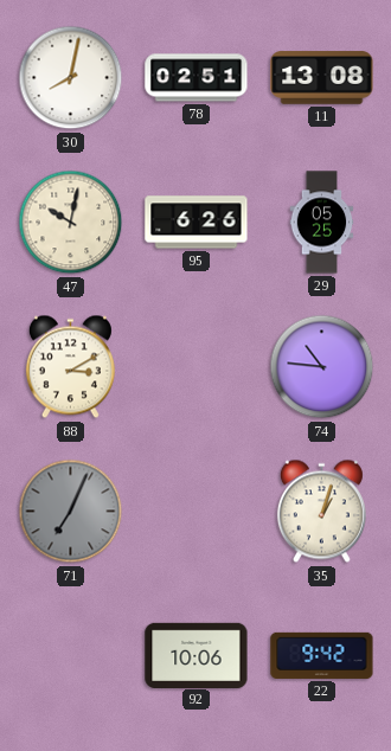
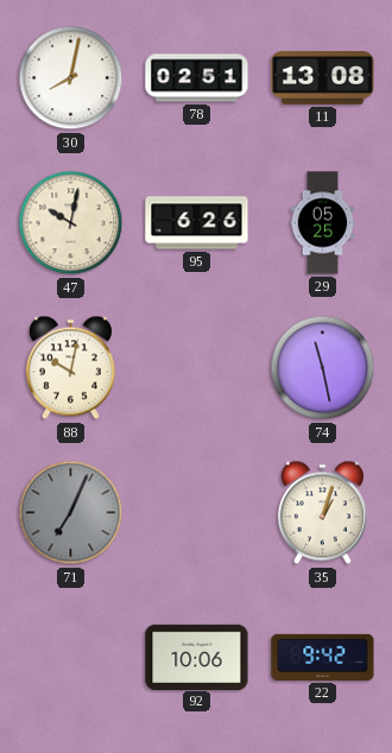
88: 3:10 -> 10:02 (70, 368)
74: 10:46 -> 11:28 (323, 368)
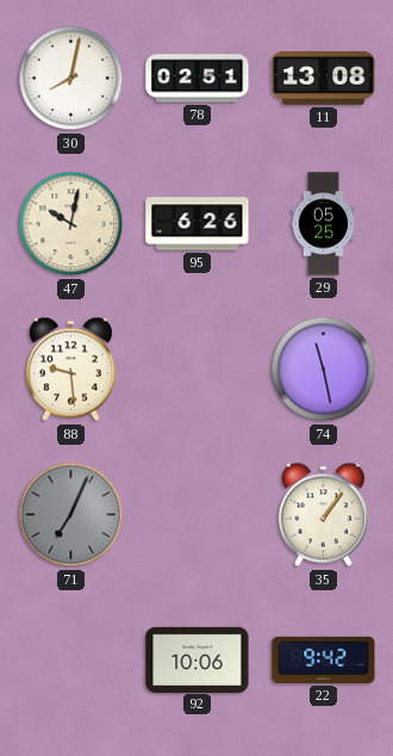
88: 10:02 -> 9:29 (70, 370)
35: 1:03 -> 1:06 (323, 515)
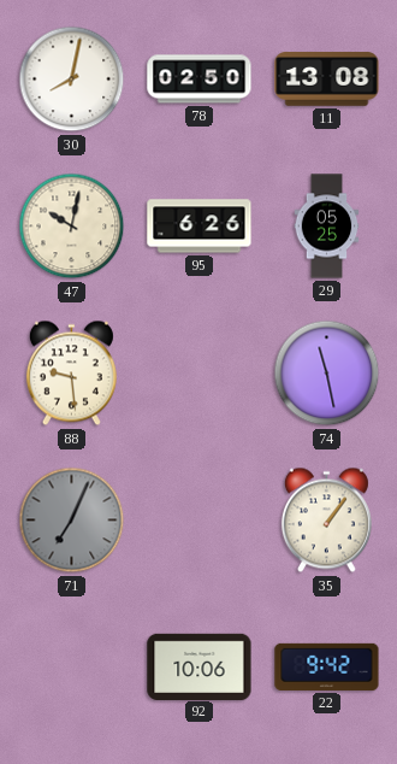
78: 02:51 -> 02:50 (200, 80)
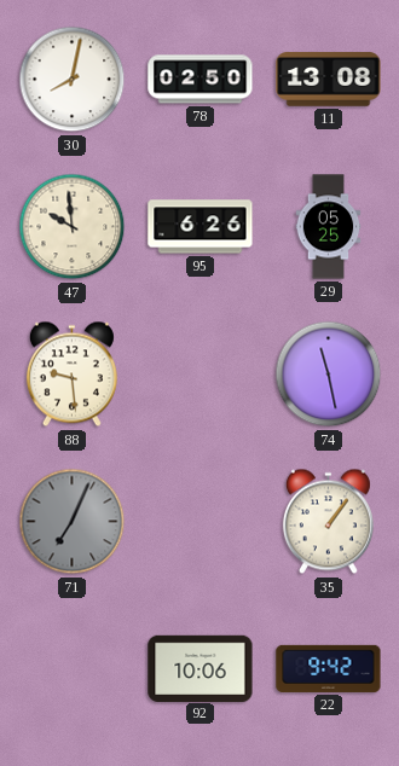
47: 10:02 -> 9:59 (73, 227)
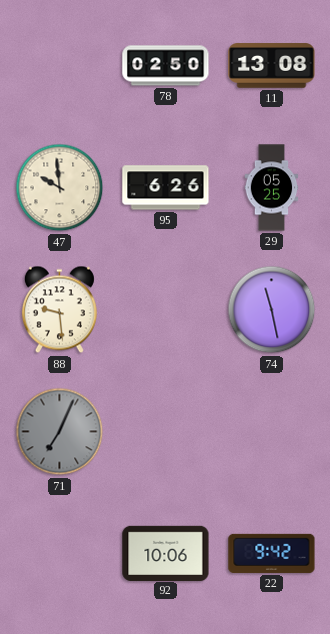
30: 8:02 -> none (73, 80)
35: 1:06 -> none (328, 522)
